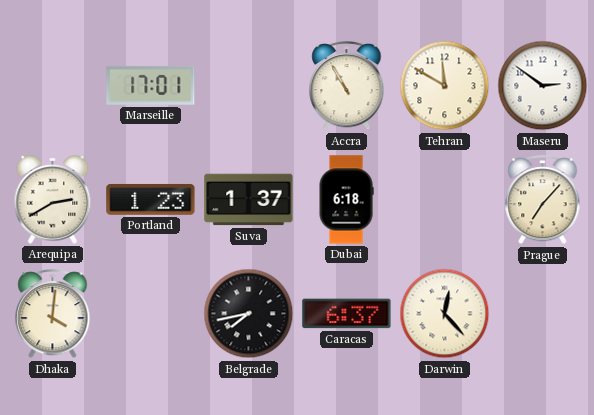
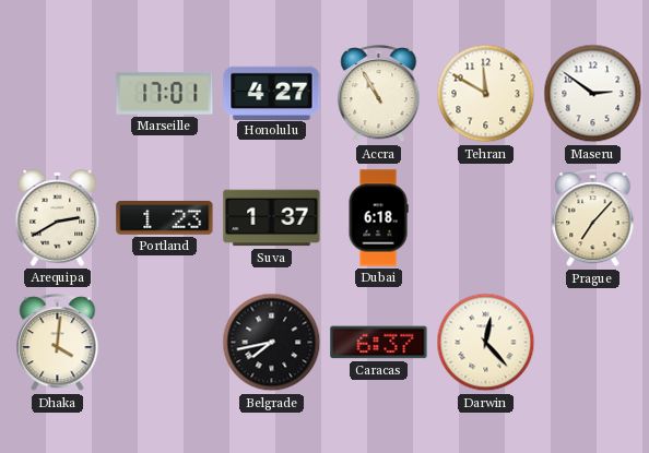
Honolulu: none -> 4:27 (272, 93)
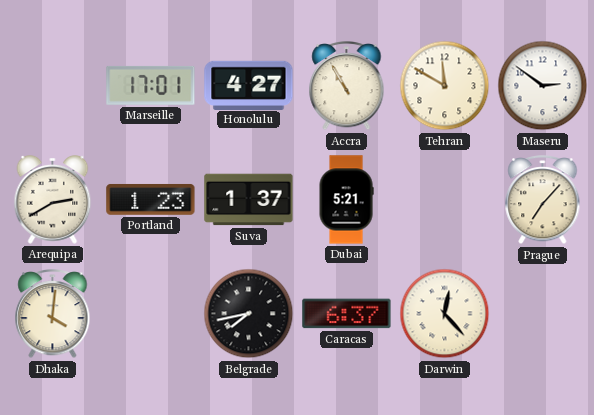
Dubai: 6:18 -> 5:21 (346, 200)
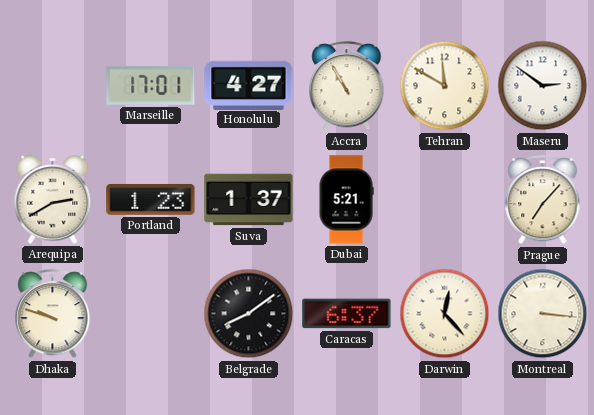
Dhaka: 4:01 -> 9:48 (53, 315)
Belgrade: 7:43 -> 8:09 (249, 314)
Montreal: none -> 3:16 (543, 314)
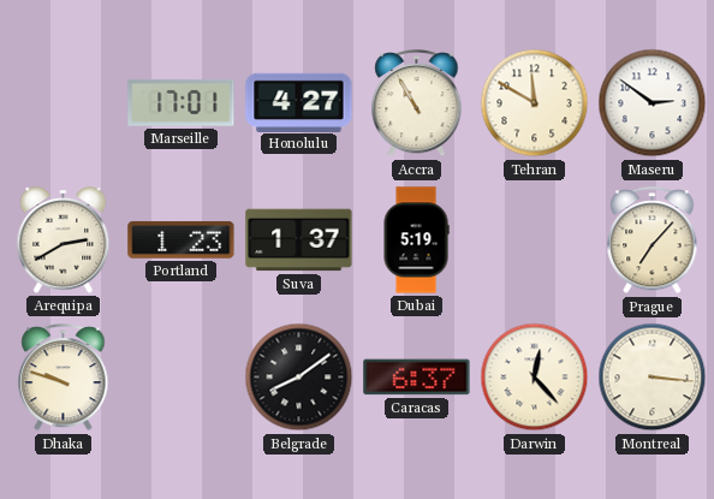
Dubai: 5:21 -> 5:19 (416, 240)
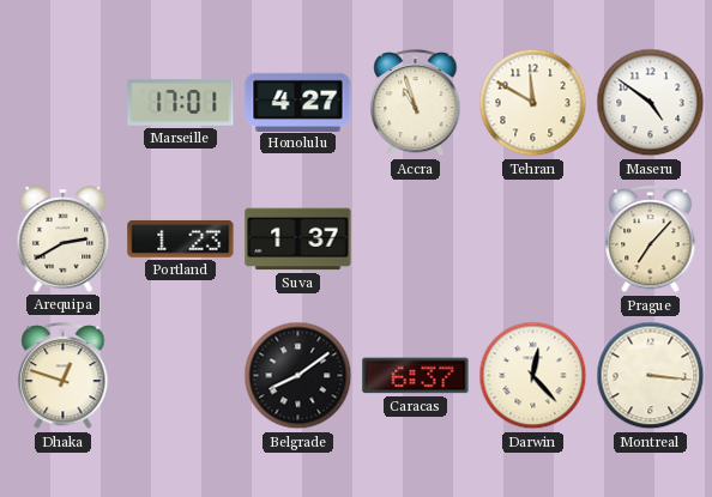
Accra: 10:55 -> 10:57 (416, 104)
Maseru: 2:51 -> 4:51 (651, 103)
Dubai: 5:19 -> none (416, 240)
Dhaka: 9:48 -> 12:48 (64, 377)
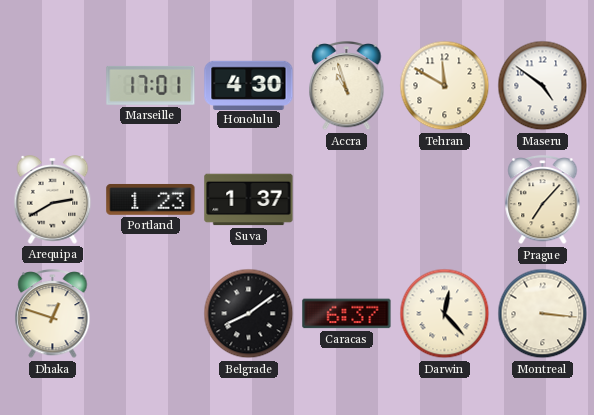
Honolulu: 4:27 -> 4:30 (249, 85)
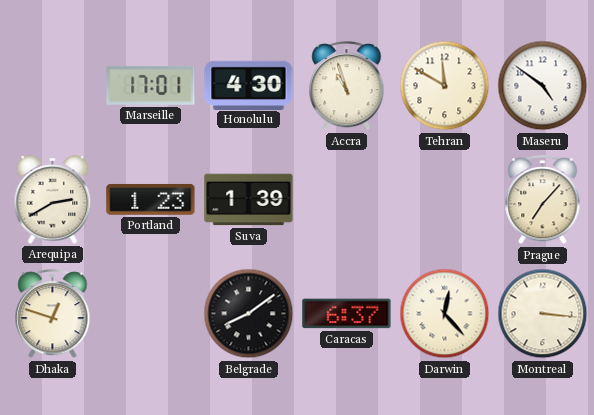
Suva: 1:37 -> 1:39 (249, 200)
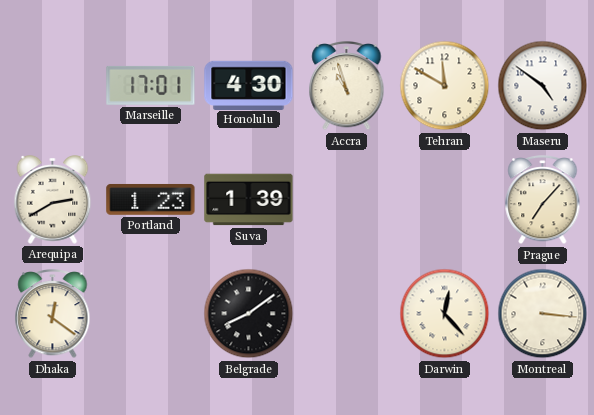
Dhaka: 12:48 -> 12:21 (53, 315)
Caracas: 6:37 -> none (347, 314)
